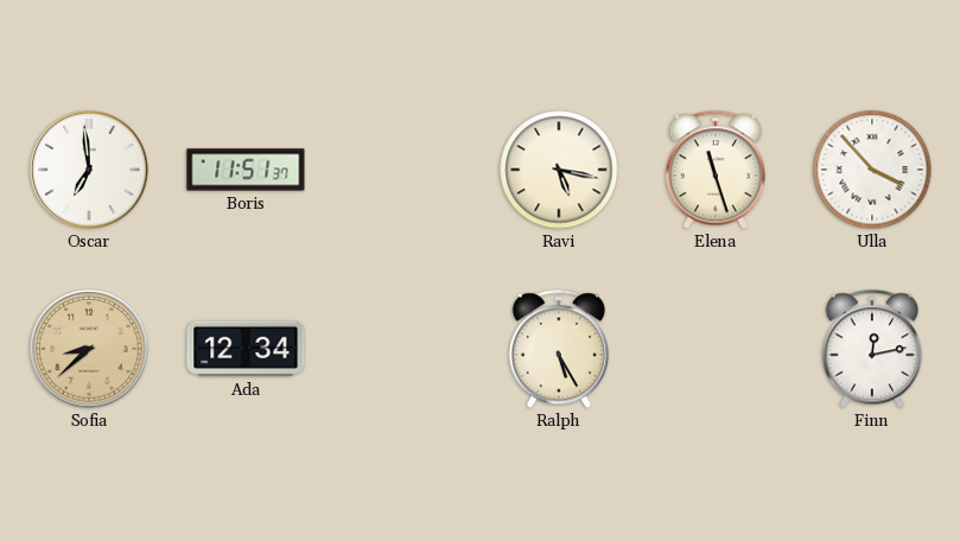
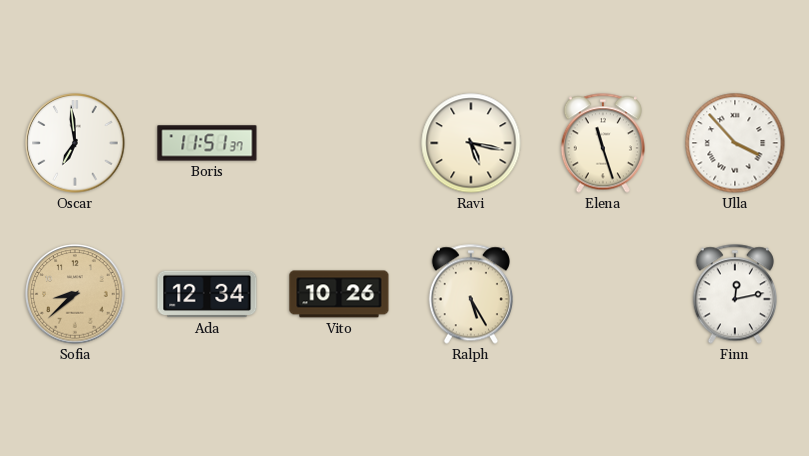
Vito: none -> 10:26 (339, 294)
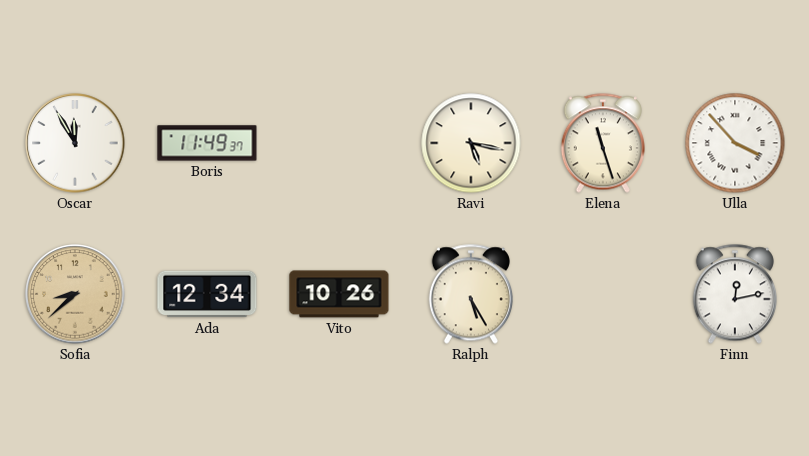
Oscar: 6:59 -> 11:55 (75, 143)
Boris: 11:51 -> 11:49 (207, 143)
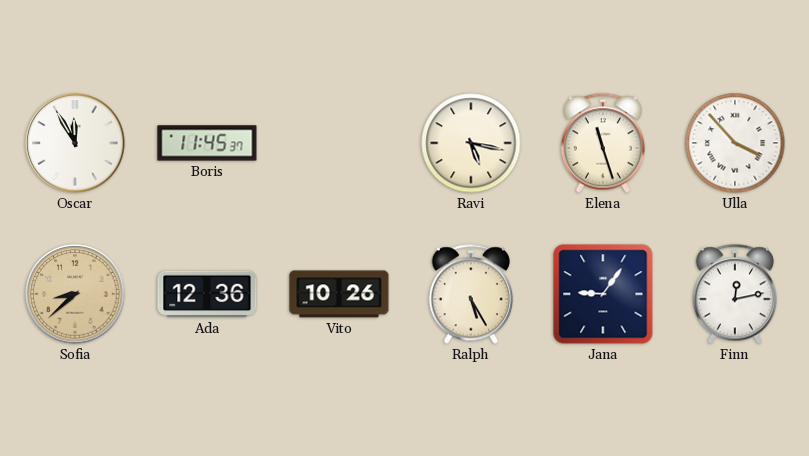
Boris: 11:49 -> 11:45 (207, 143)
Ada: 12:34 -> 12:36 (207, 294)
Jana: none -> 9:06 (603, 294)
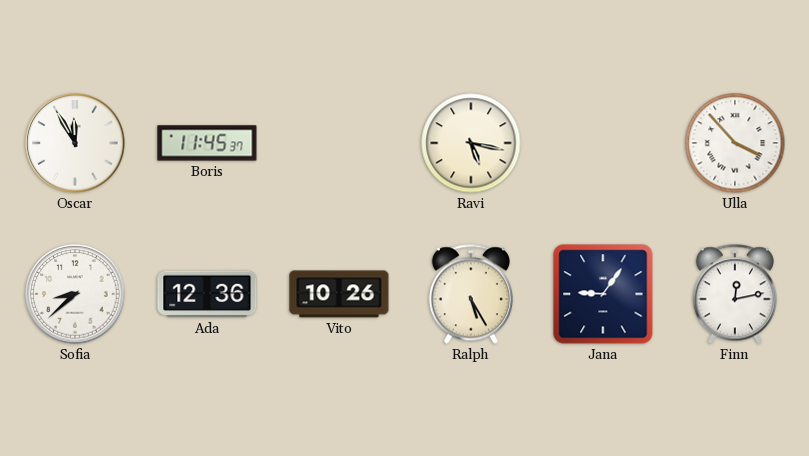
Elena: 11:27 -> none (603, 143)
Sofia dial: champagne -> white (75, 294)
